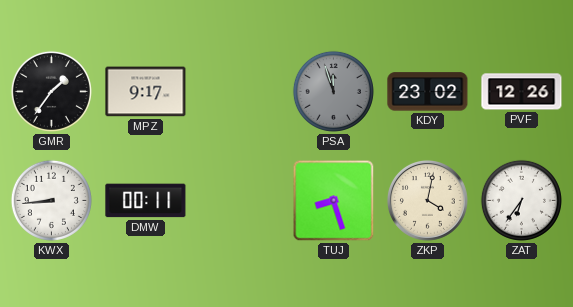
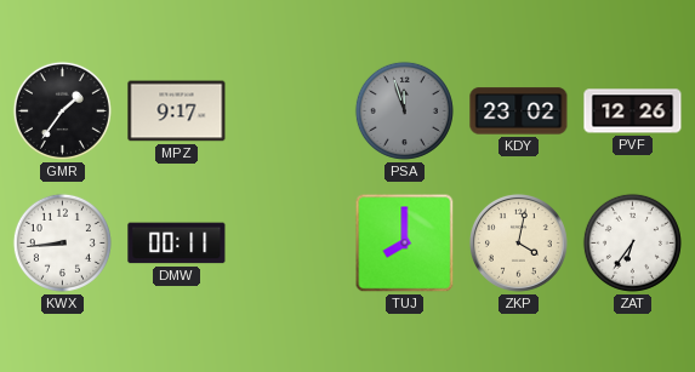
TUJ: 8:27 -> 8:00 (405, 244)
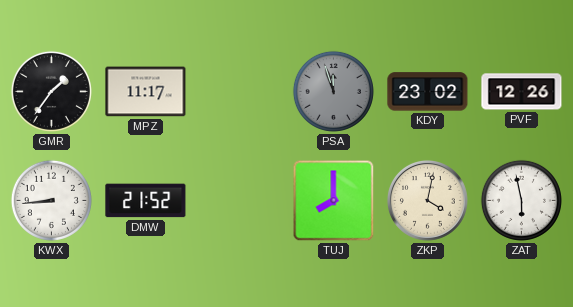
MPZ: 9:17 -> 11:17 (146, 92)
DMW: 00:11 -> 21:52 (146, 201)
ZAT: 6:36 -> 5:58 (521, 200)
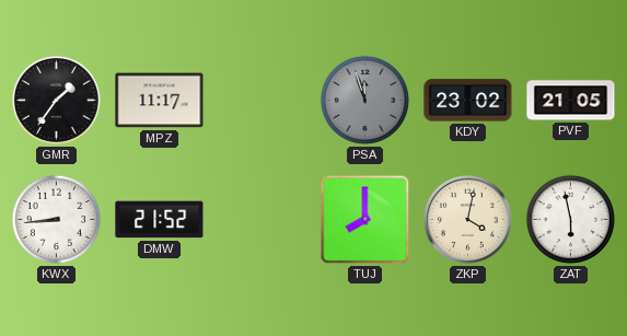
PVF: 12:26 -> 21:05 (571, 101)
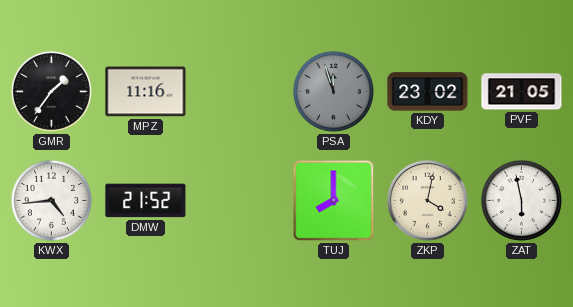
MPZ: 11:17 -> 11:16 (146, 92)
KWX: 8:44 -> 4:44 (51, 200)
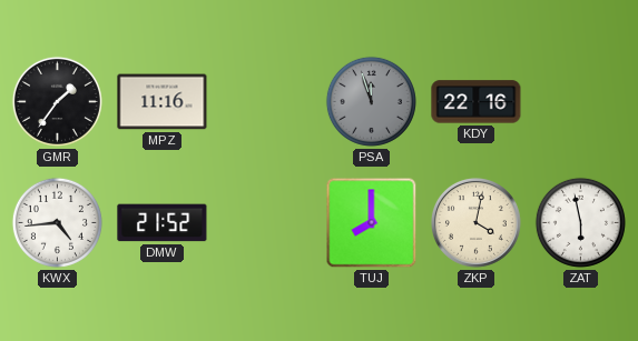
KDY: 23:02 -> 22:16 (477, 102)
PVF: 21:05 -> none (522, 92)
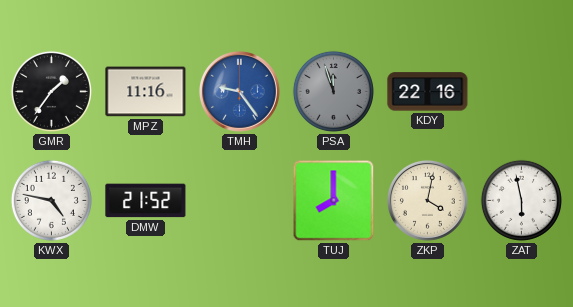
TMH: none -> 9:24 (239, 91)
KWX: 4:44 -> 4:47 (51, 200)
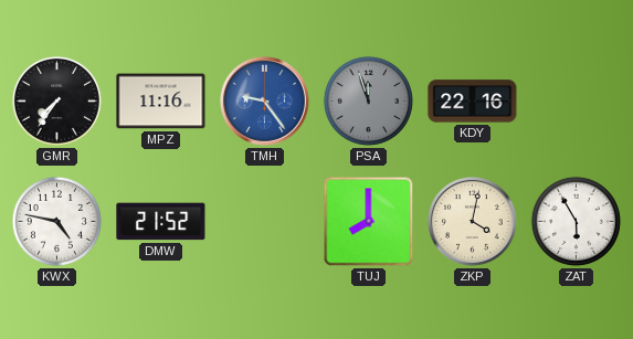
GMR: 1:36 -> 7:36 (56, 100)
ZAT: 5:58 -> 5:55 (576, 221)
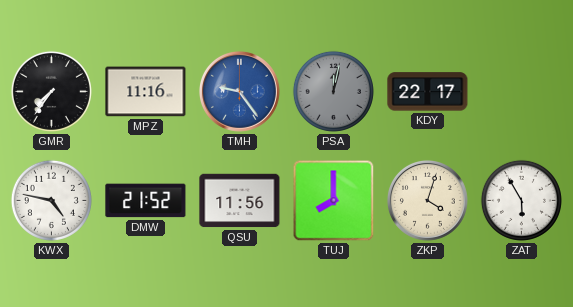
PSA: 11:57 -> 12:02 (333, 91)
KDY: 22:16 -> 22:17 (428, 92)
QSU: none -> 11:56 (240, 201)
ZKP: 4:02 -> 4:03 (427, 200)
